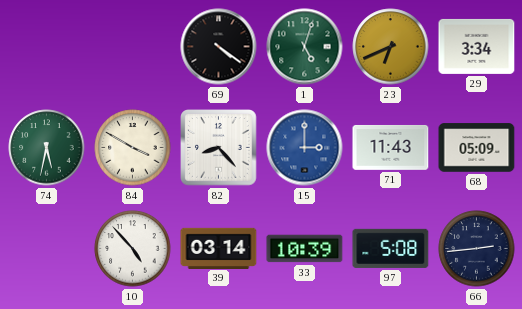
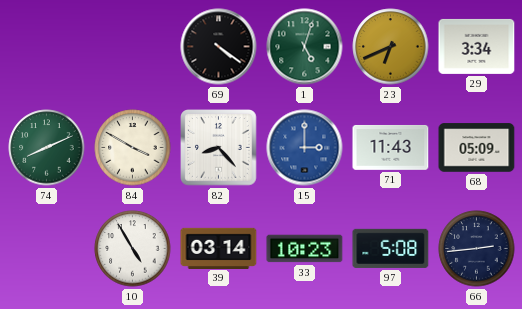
74: 5:32 -> 8:11 (47, 148)
10: 4:53 -> 4:55 (133, 249)
33: 10:39 -> 10:23 (305, 249)
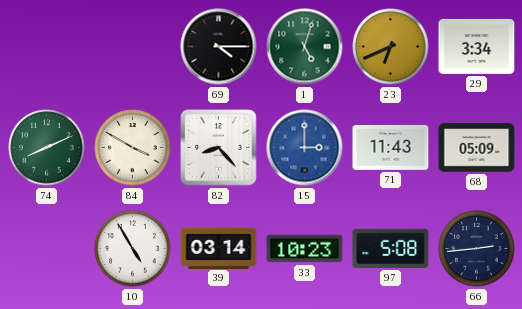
69: 4:21 -> 4:15 (219, 47)
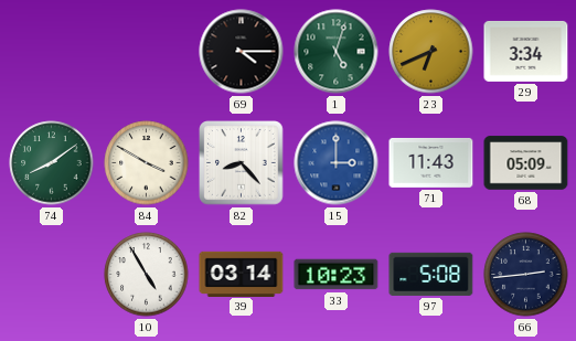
74: 8:11 -> 8:09 (52, 163)
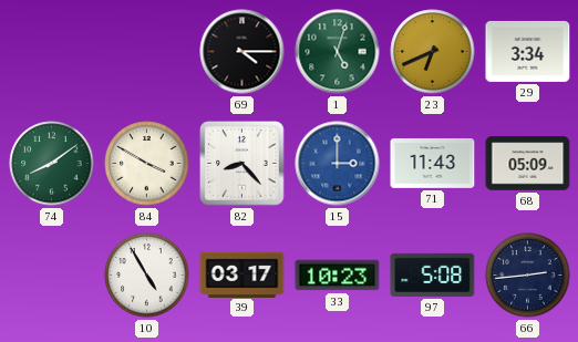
39: 03:14 -> 03:17 (242, 274)
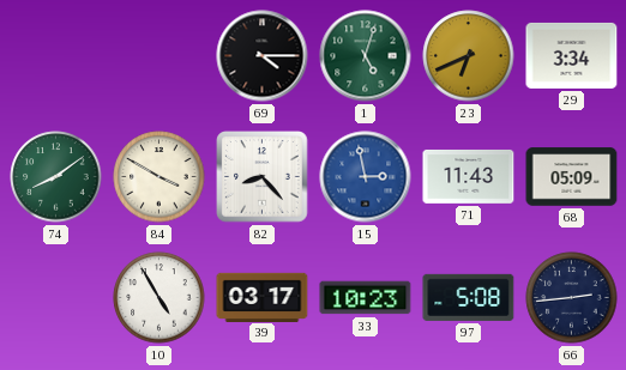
15: 3:00 -> 2:58 (366, 177)
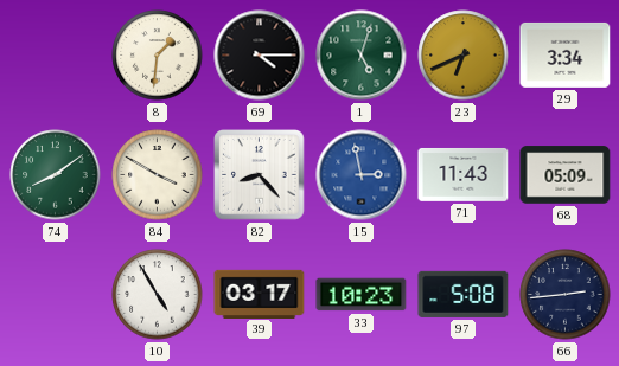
8: none -> 1:31 (158, 56)
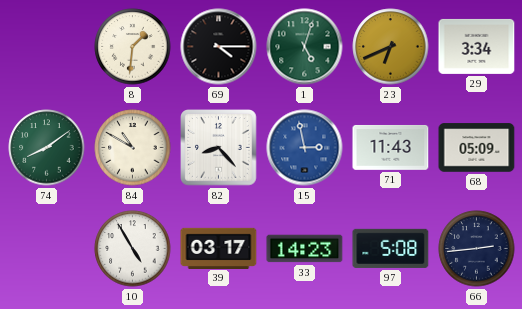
84: 3:50 -> 10:50 (133, 148)
33: 10:23 -> 14:23 (305, 249)
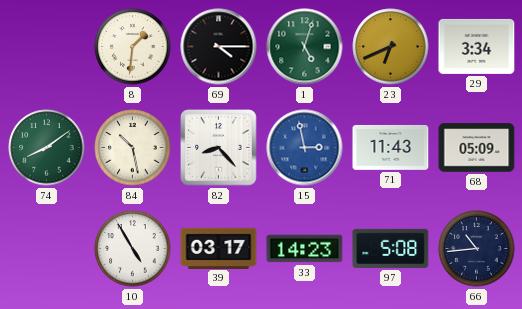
84: 10:50 -> 10:28 (133, 148)
66: 2:44 -> 10:44 (477, 249)
